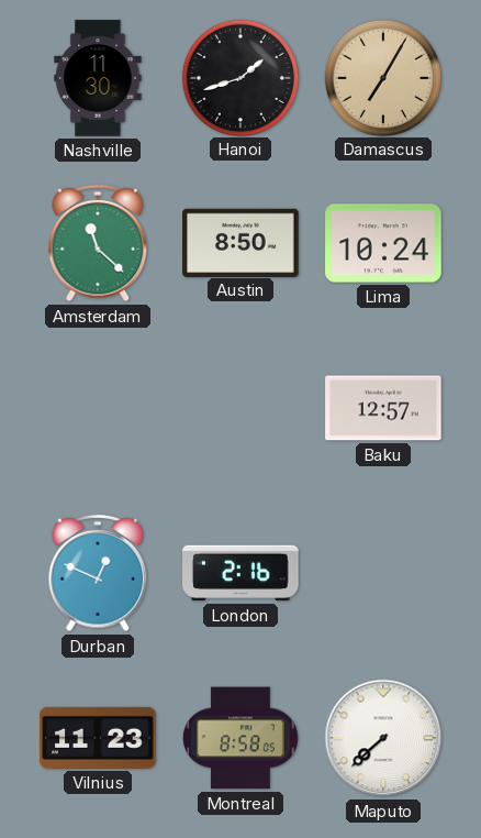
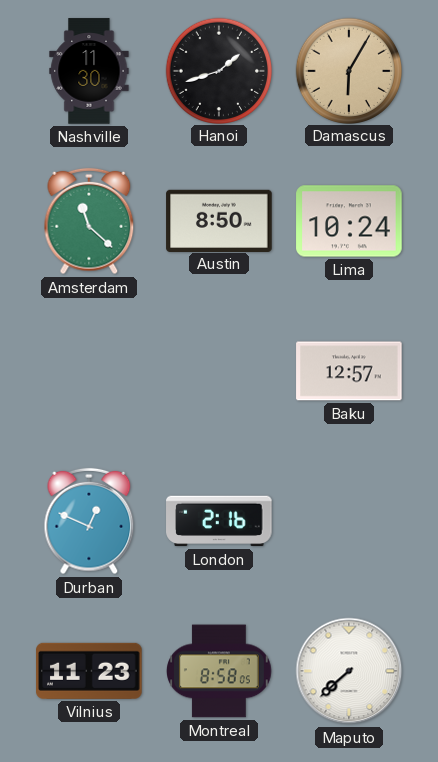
Damascus: 7:05 -> 6:05 (348, 70)
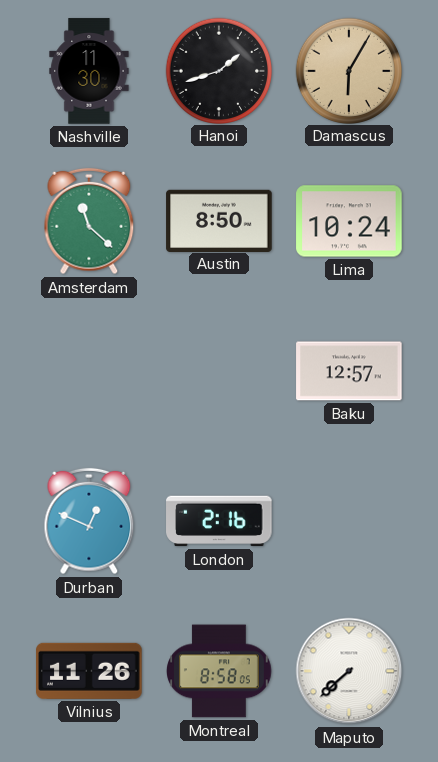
Vilnius: 11:23 -> 11:26 (89, 671)
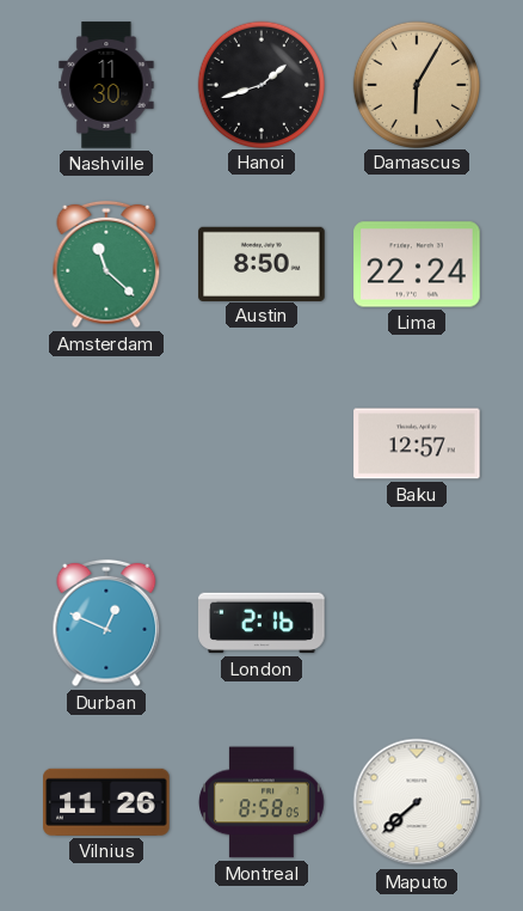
Lima: 10:24 -> 22:24 (417, 264)
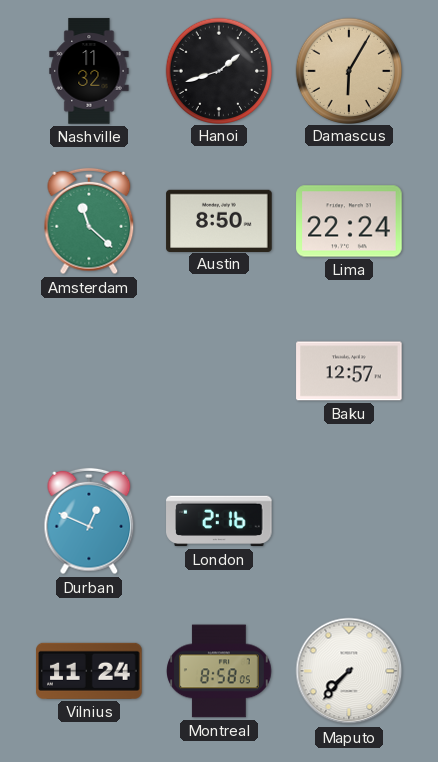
Nashville: 11:30 -> 11:32 (89, 71)
Vilnius: 11:26 -> 11:24 (89, 671)
Maputo: 7:38 -> 7:37 (349, 671)
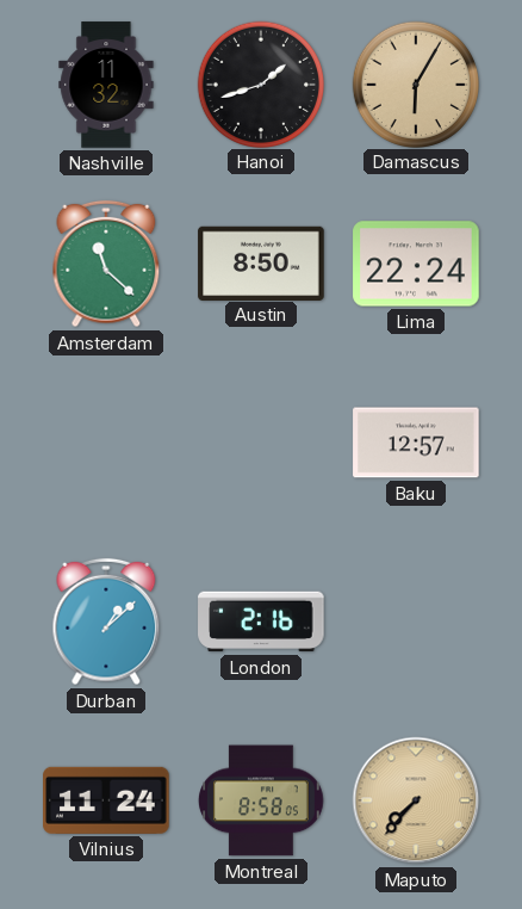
Durban: 12:49 -> 1:08 (106, 622)
Maputo dial: white -> champagne (416, 800)
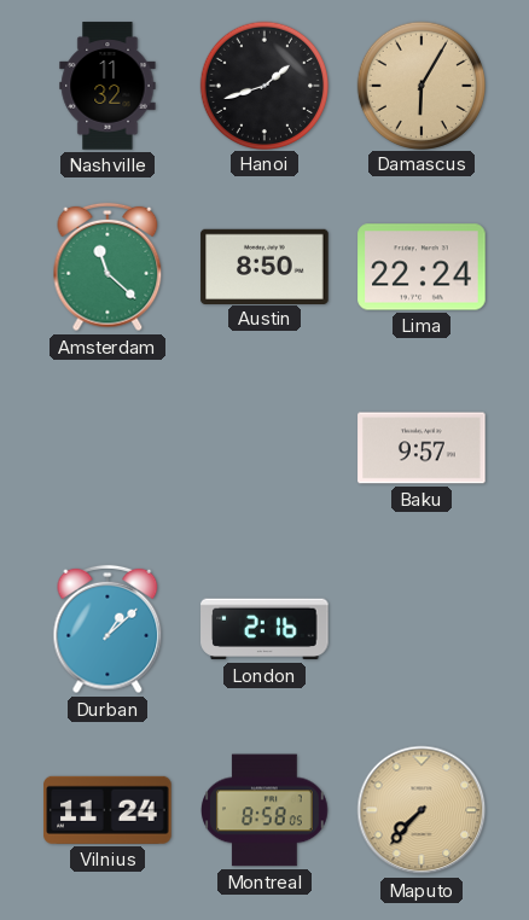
Baku: 12:57 -> 9:57 (422, 448)
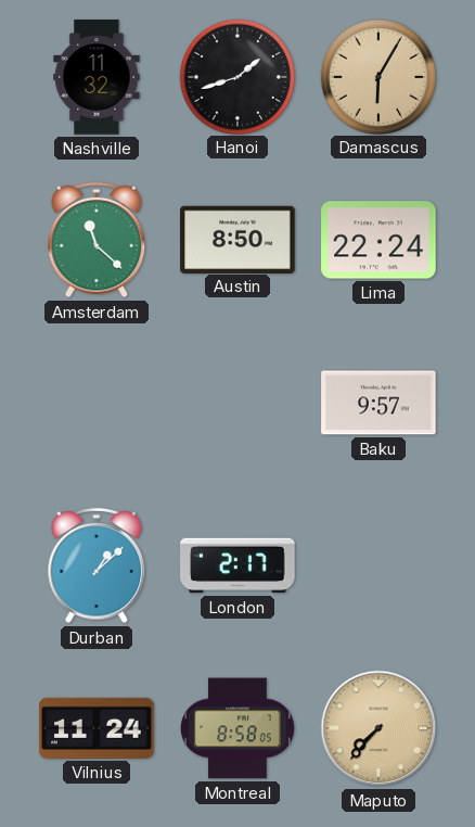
London: 2:16 -> 2:17 (237, 565)
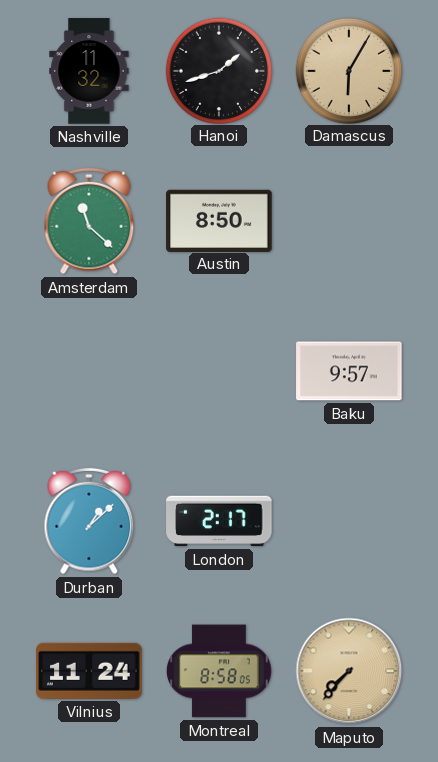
Lima: 22:24 -> none (378, 240)
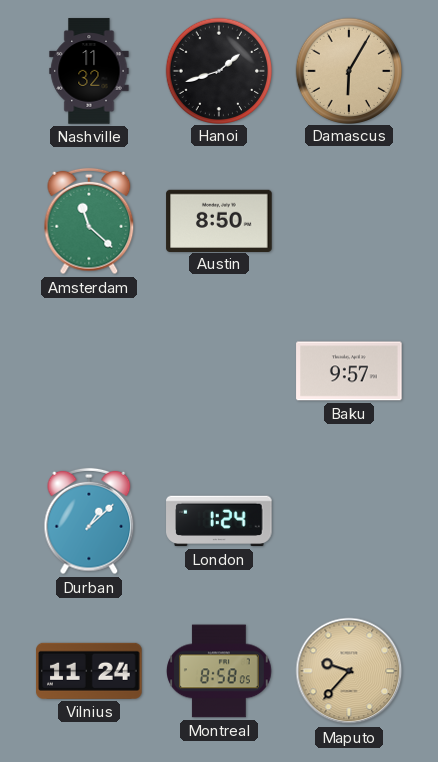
London: 2:17 -> 1:24 (219, 521)
Maputo: 7:37 -> 9:37 (349, 671)
